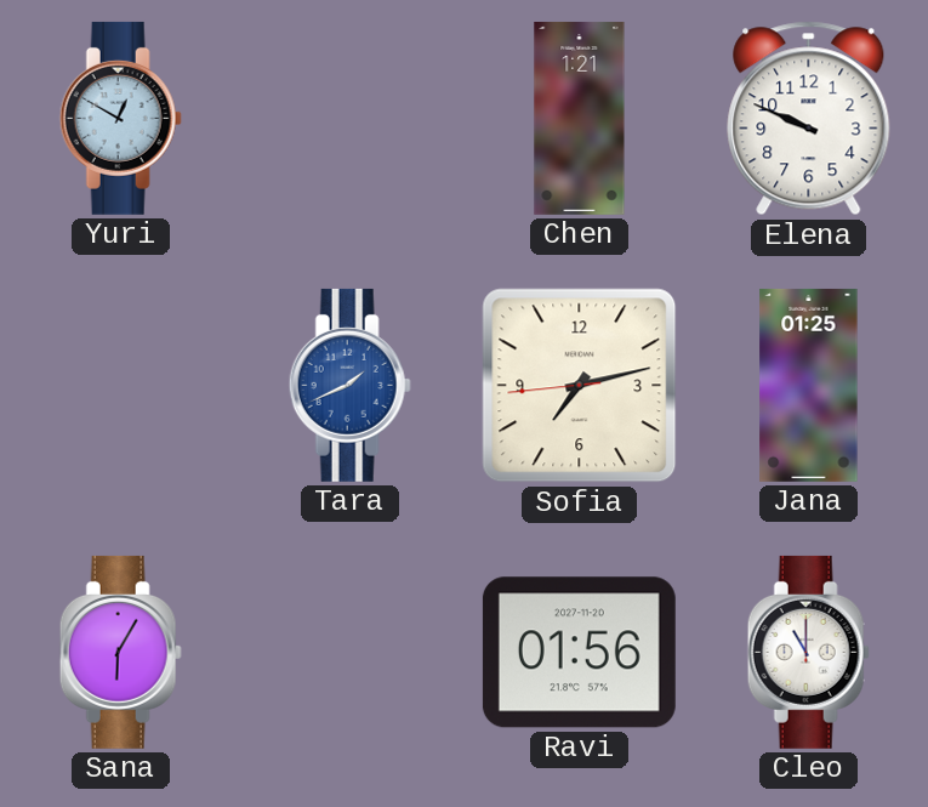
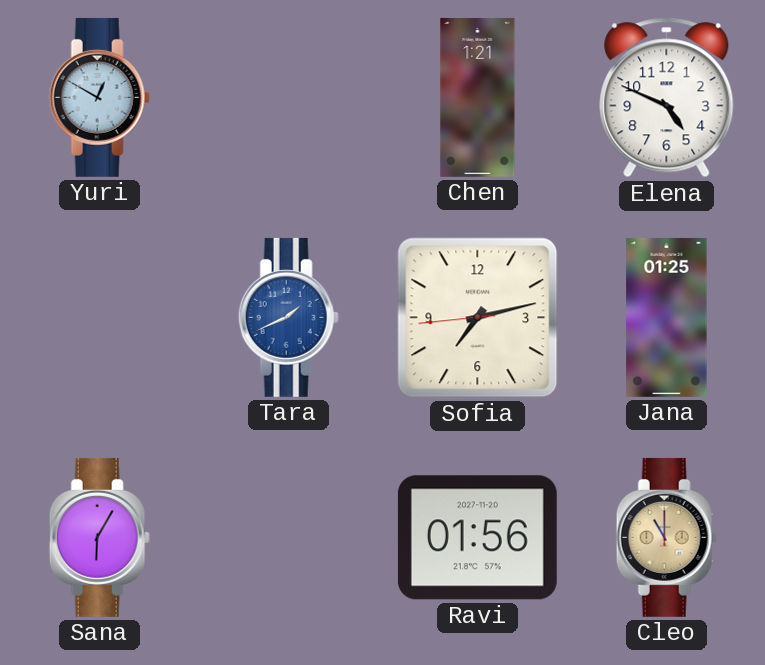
Elena: 9:49 -> 4:49 (667, 98)
Cleo dial: white -> champagne (666, 537)
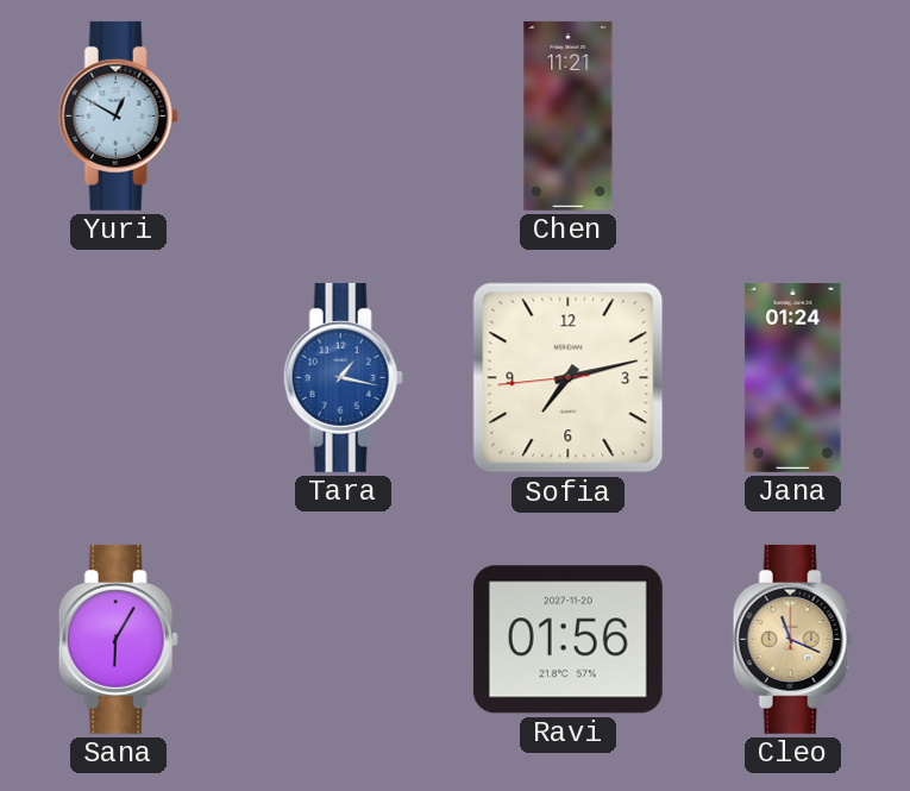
Chen: 1:21 -> 11:21 (569, 115)
Elena: 4:49 -> none (667, 98)
Tara: 1:41 -> 1:17 (343, 377)
Jana: 01:25 -> 01:24 (793, 377)
Cleo: 11:00 -> 11:19 (792, 639)
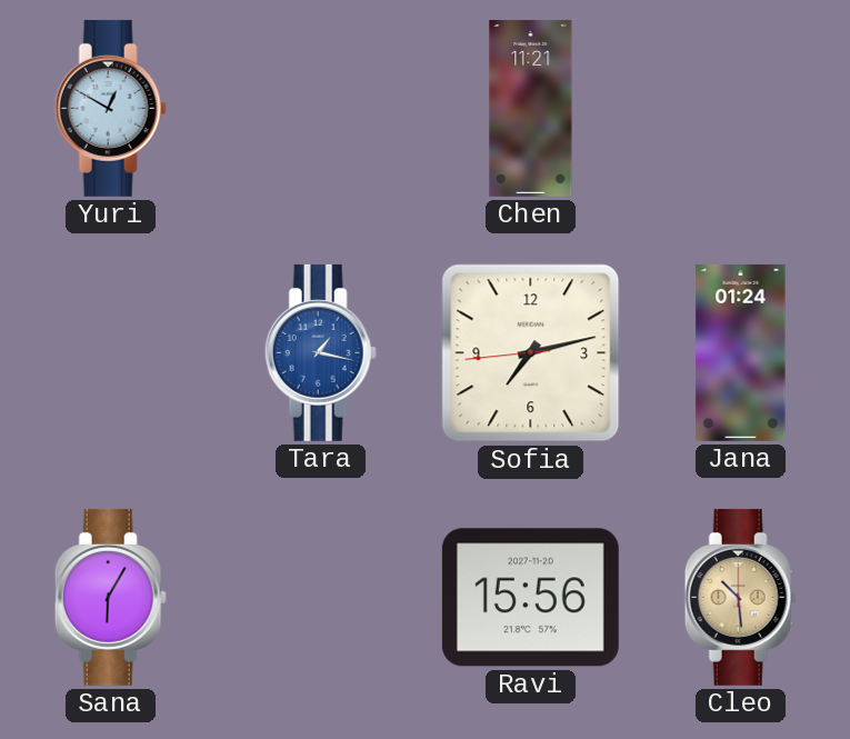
Ravi: 01:56 -> 15:56 (530, 598)
Cleo: 11:19 -> 10:29 (740, 597)
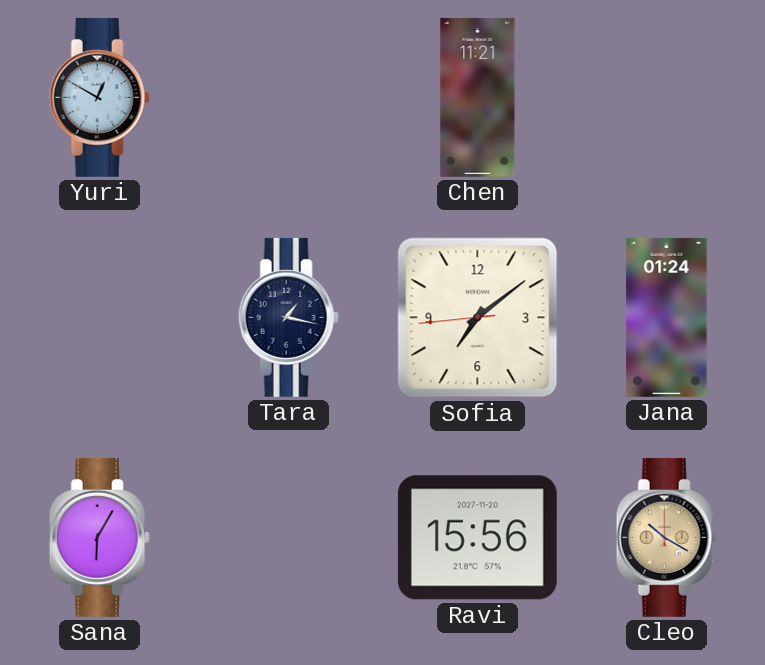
Tara dial: blue -> navy (288, 317)
Sofia: 7:12 -> 7:08 (478, 318)
Cleo: 10:29 -> 10:20 (666, 537)
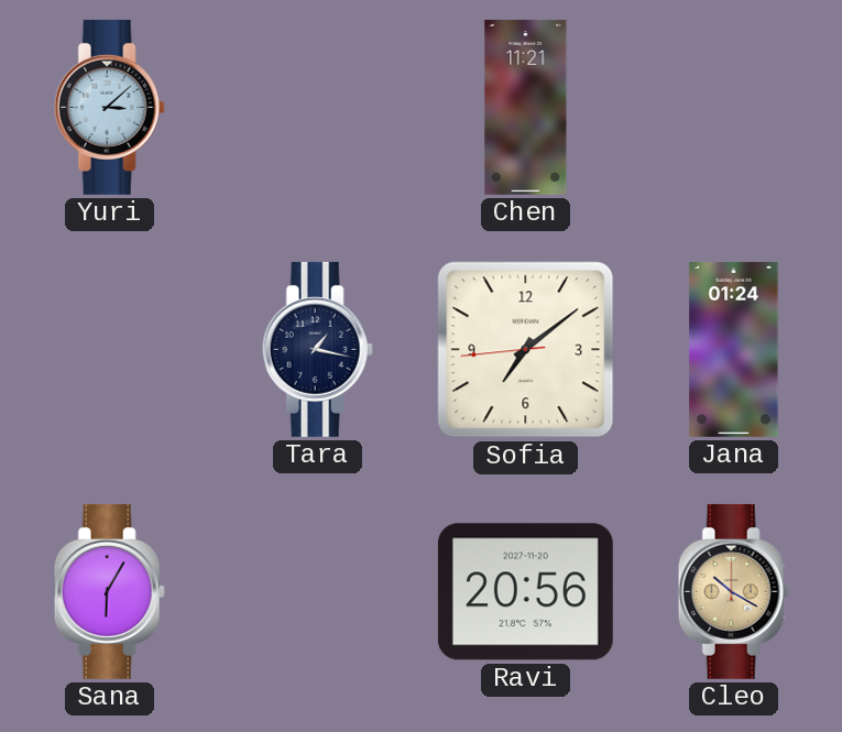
Yuri: 12:50 -> 3:08 (109, 107)
Ravi: 15:56 -> 20:56 (525, 592)
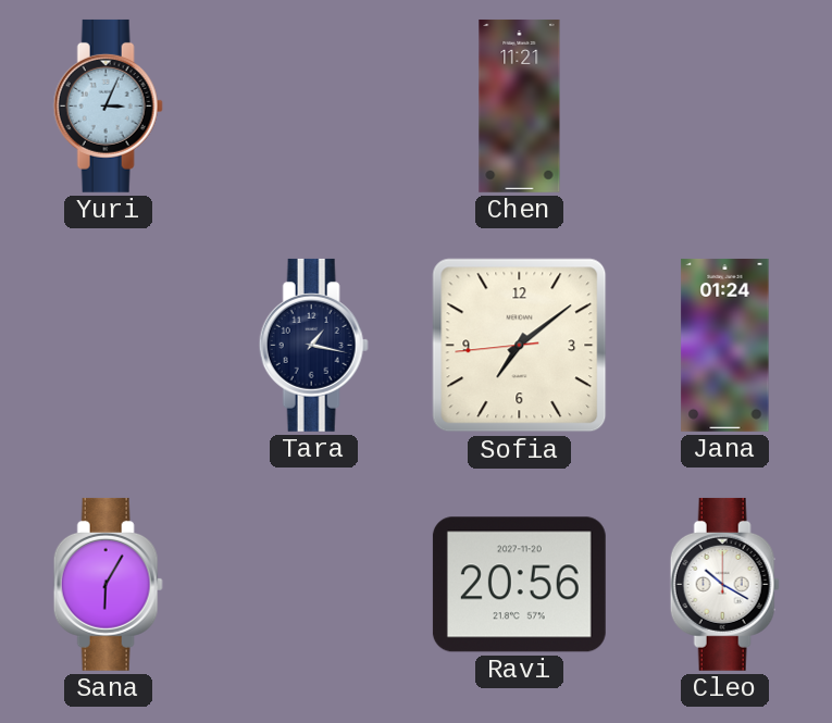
Yuri: 3:08 -> 3:04 (108, 105)
Cleo dial: champagne -> white (724, 584)
